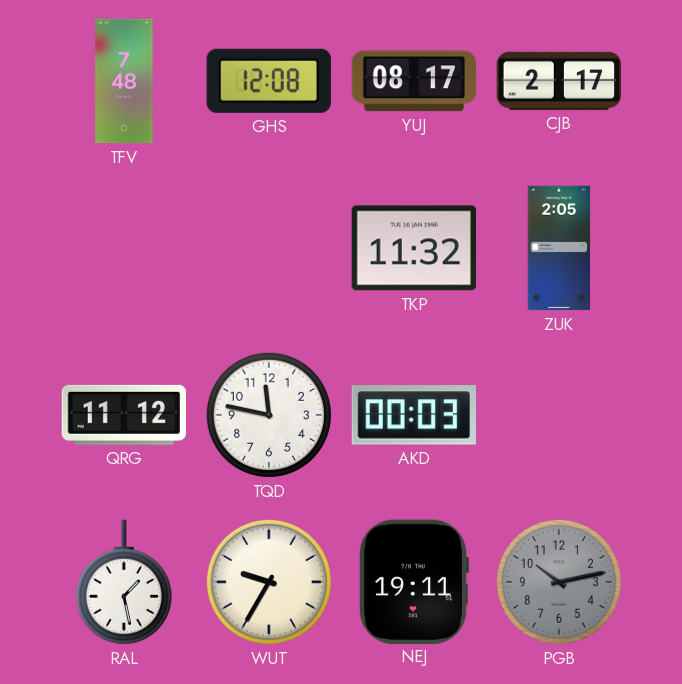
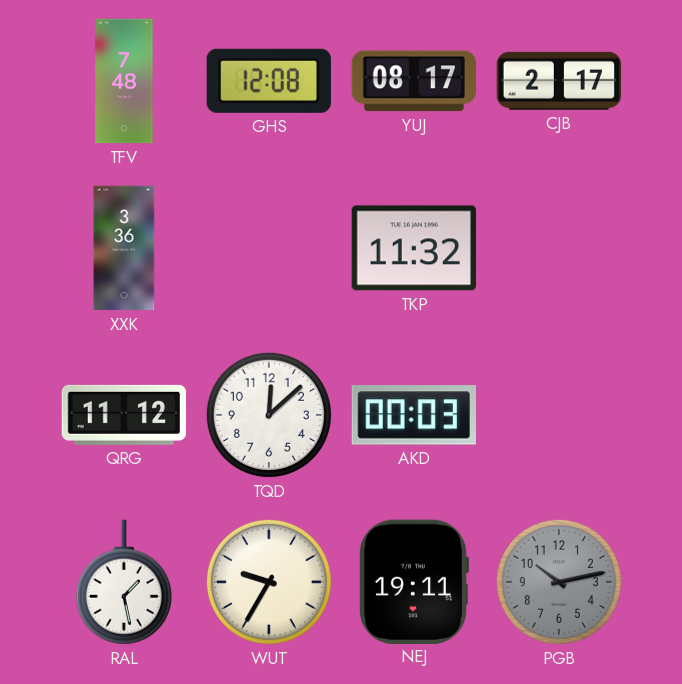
XXK: none -> 3:36 (124, 248)
ZUK: 2:05 -> none (559, 248)
TQD: 11:47 -> 12:08 (269, 415)
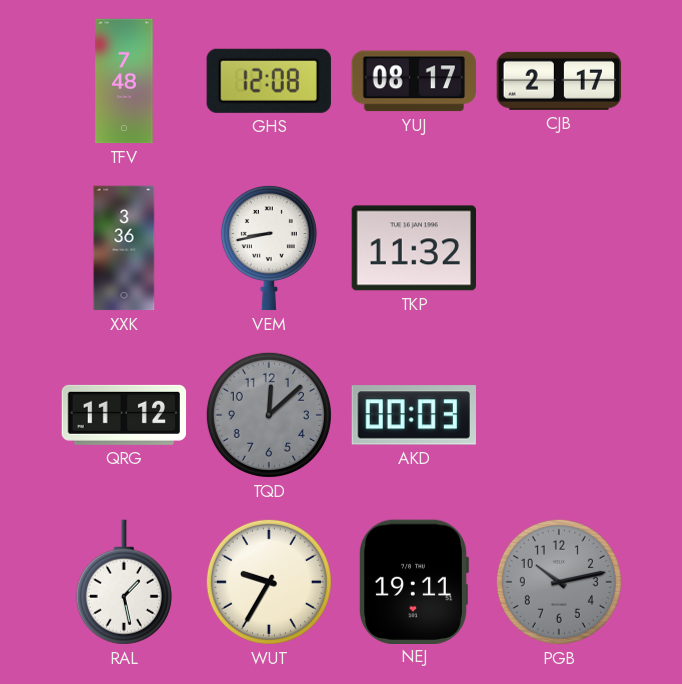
VEM: none -> 8:43 (269, 248)
TQD dial: white -> grey (269, 415)
